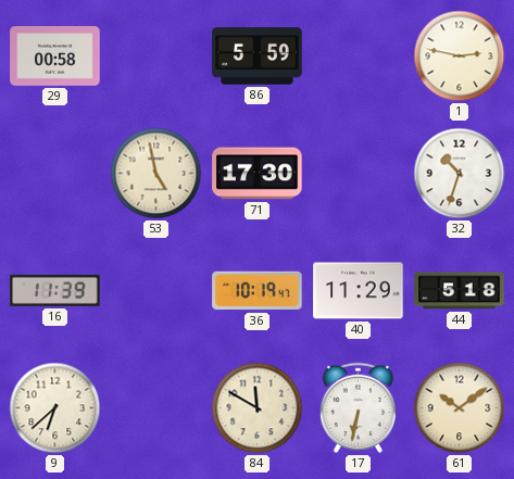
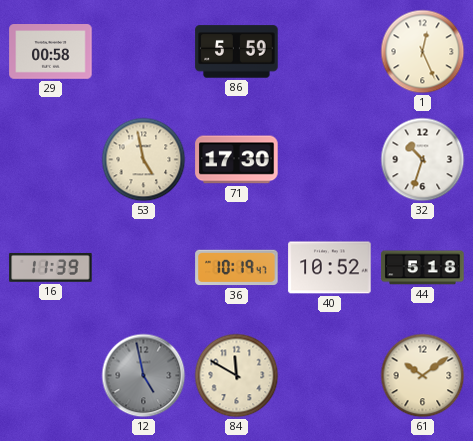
1: 2:47 -> 12:26 (423, 52)
40: 11:29 -> 10:52 (330, 268)
9: 6:38 -> none (55, 408)
12: none -> 4:58 (144, 376)
17: 6:32 -> none (358, 407)
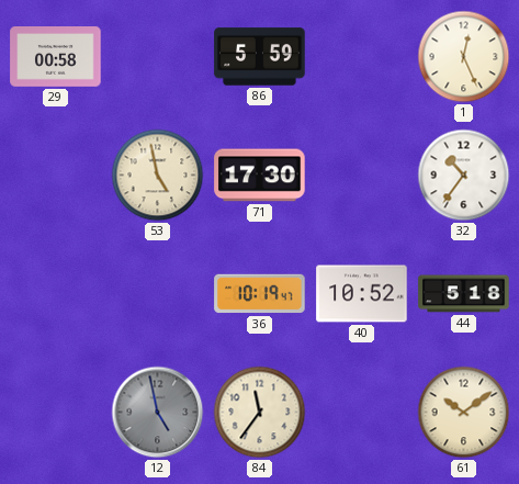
32: 10:33 -> 10:36 (464, 176)
16: 11:39 -> none (51, 268)
84: 11:50 -> 11:36 (260, 413)
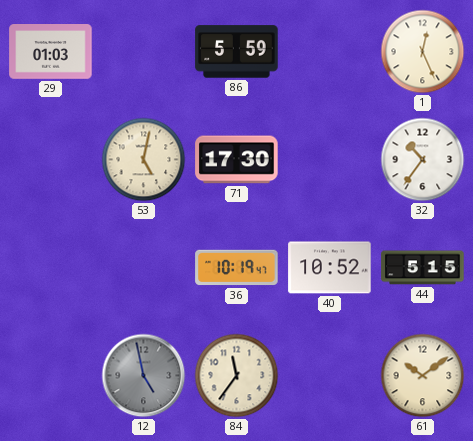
29: 00:58 -> 01:03 (51, 52)
53: 4:58 -> 5:02 (144, 160)
44: 5:18 -> 5:15 (423, 268)
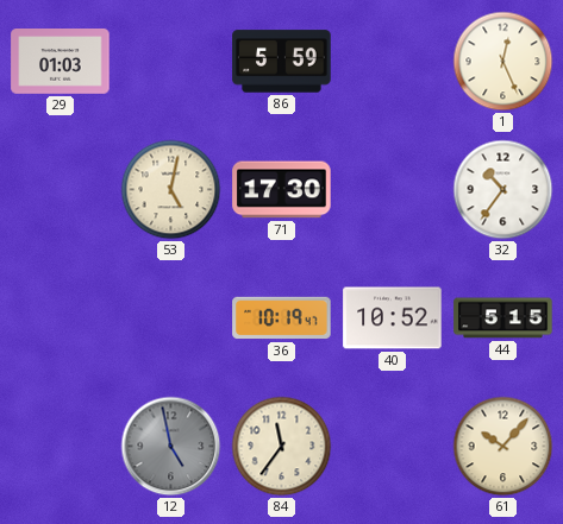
61: 10:09 -> 10:07 (503, 447)
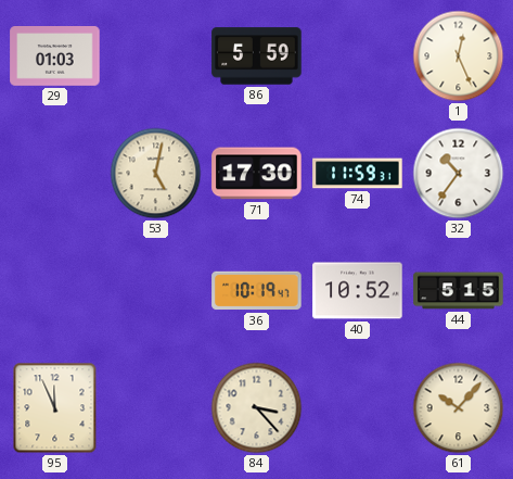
74: none -> 11:59 (358, 174)
95: none -> 11:56 (55, 408)
12: 4:58 -> none (171, 447)
84: 11:36 -> 3:23 (257, 408)
